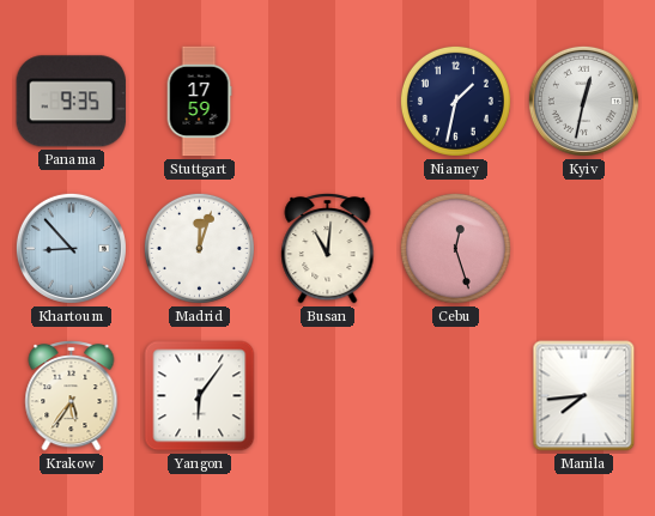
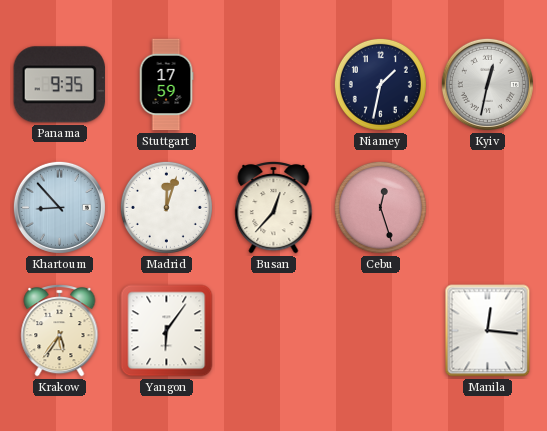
Busan: 11:01 -> 12:37 (274, 208)
Manila: 7:44 -> 12:16 (488, 331)
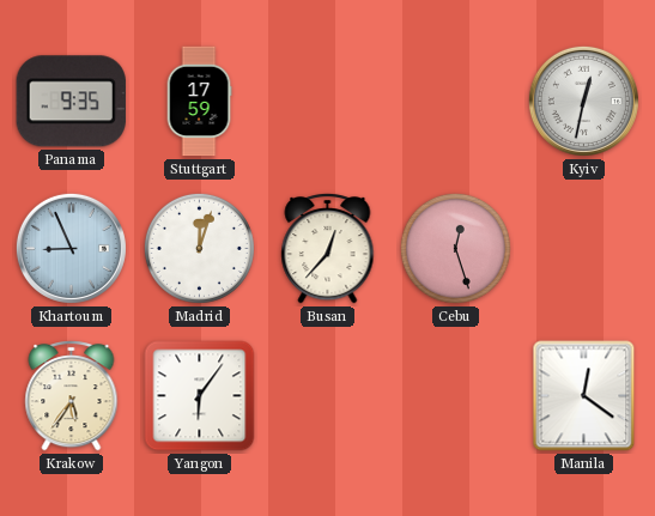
Niamey: 1:32 -> none (380, 84)
Khartoum: 8:53 -> 8:56 (71, 248)
Manila: 12:16 -> 12:21 (584, 396)
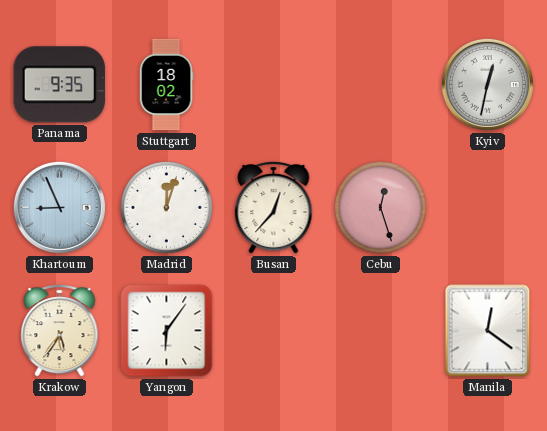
Stuttgart: 17:59 -> 18:02 (166, 85)
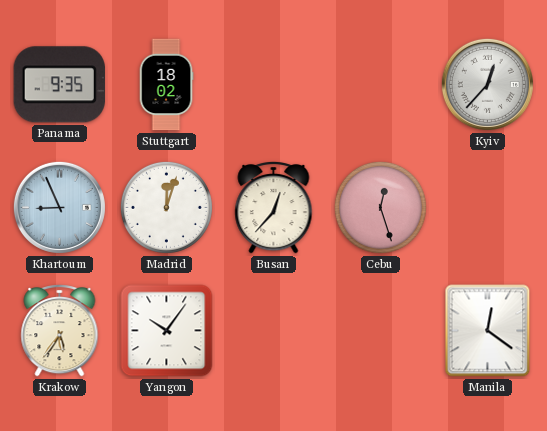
Kyiv: 12:32 -> 12:37 (487, 84)
Yangon: 6:06 -> 10:06 (167, 331)
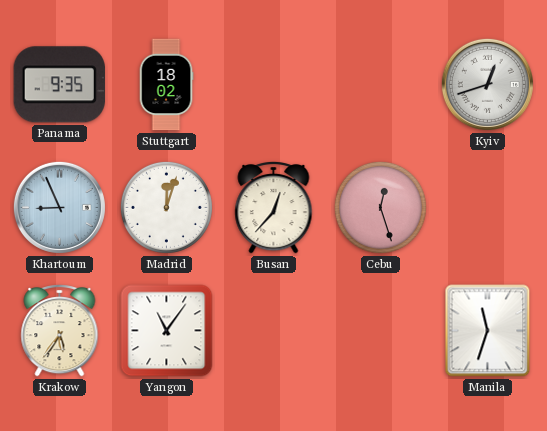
Kyiv: 12:37 -> 12:42 (487, 84)
Yangon: 10:06 -> 11:06 (167, 331)
Manila: 12:21 -> 11:33 (488, 331)
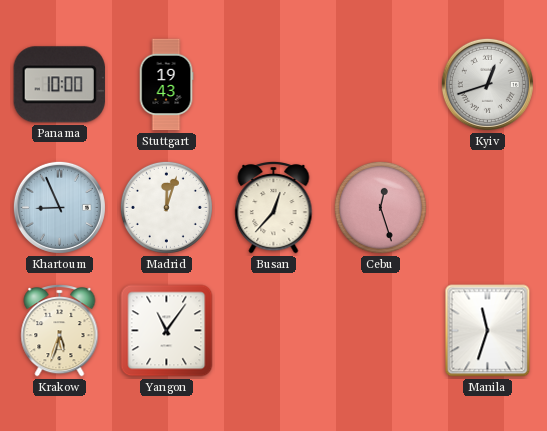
Panama: 9:35 -> 10:00 (59, 85)
Stuttgart: 18:02 -> 19:43 (166, 85)
Krakow: 5:36 -> 5:33 (60, 331)
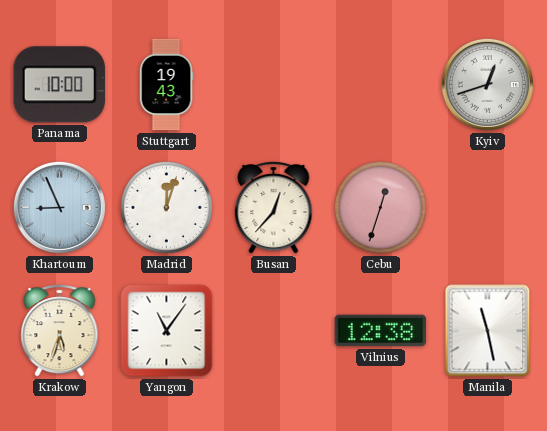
Cebu: 12:27 -> 12:33 (380, 207)
Vilnius: none -> 12:38 (381, 331)
Manila: 11:33 -> 11:28 (488, 331)
